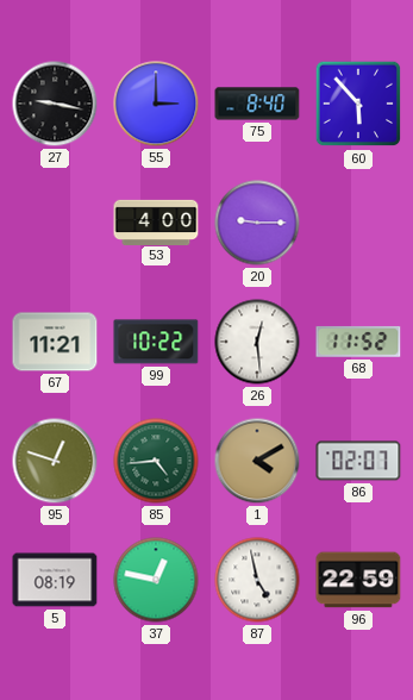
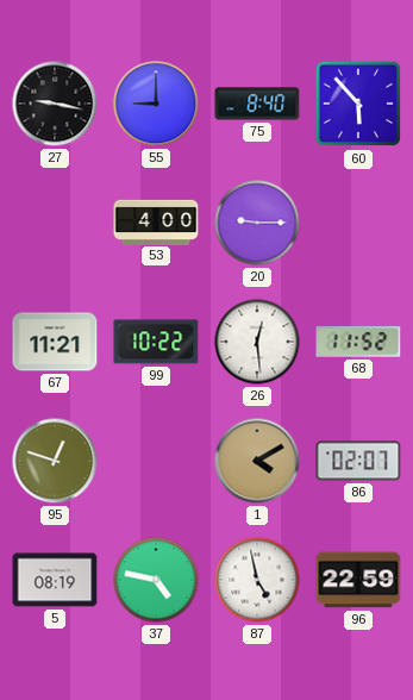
55: 3:00 -> 9:00 (156, 104)
85: 4:44 -> none (156, 461)
37: 12:47 -> 4:47 (156, 580)
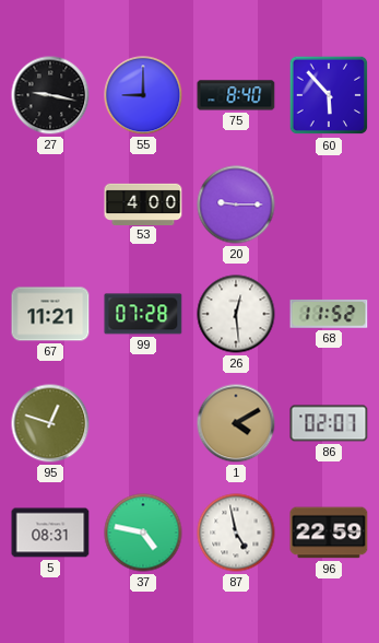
99: 10:22 -> 07:28 (143, 314)
5: 08:19 -> 08:31 (50, 533)
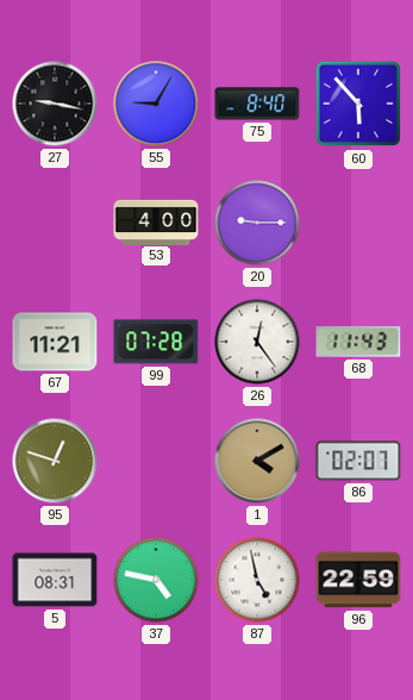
55: 9:00 -> 9:05 (156, 104)
26: 12:29 -> 12:24 (257, 342)
68: 11:52 -> 11:43 (358, 342)
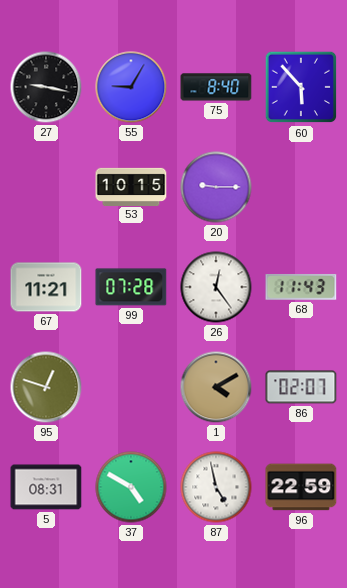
53: 4:00 -> 10:15 (131, 186)
37: 4:47 -> 4:50 (131, 487)
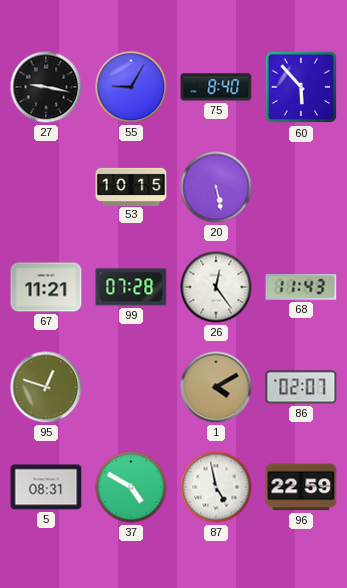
20: 9:15 -> 5:28 (216, 187)
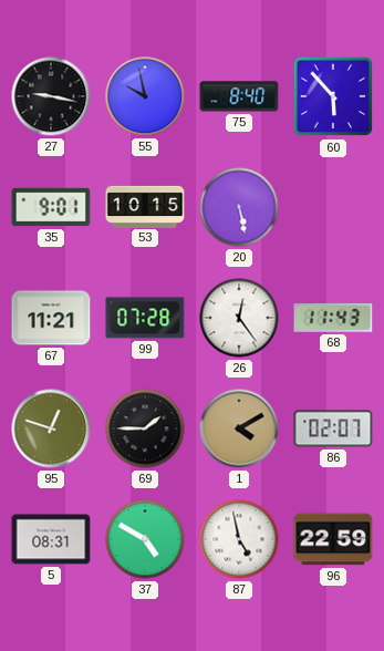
55: 9:05 -> 9:58 (145, 96)
35: none -> 9:01 (51, 207)
69: none -> 1:45 (145, 428)
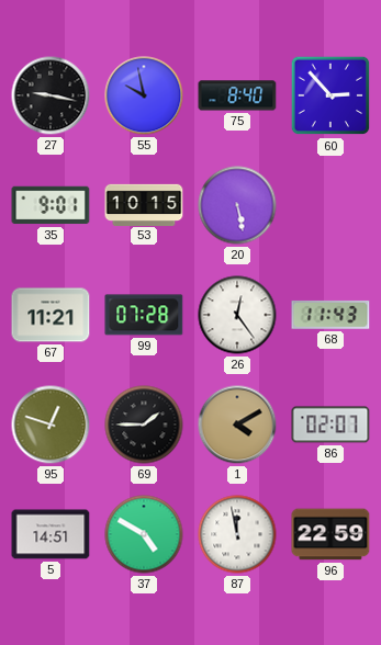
60: 5:53 -> 2:53 (330, 95)
5: 08:31 -> 14:51 (51, 534)
87: 4:58 -> 11:58 (237, 534)
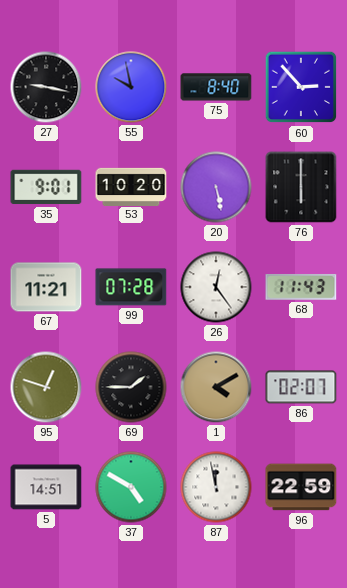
53: 10:15 -> 10:20 (131, 186)
76: none -> 6:00 (301, 187)
